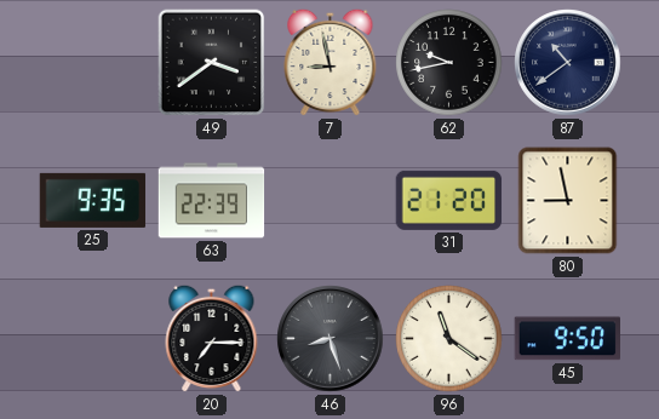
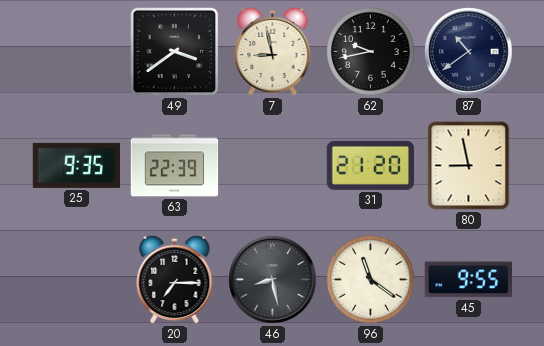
46: 8:27 -> 8:28 (273, 280)
45: 9:50 -> 9:55 (468, 280)
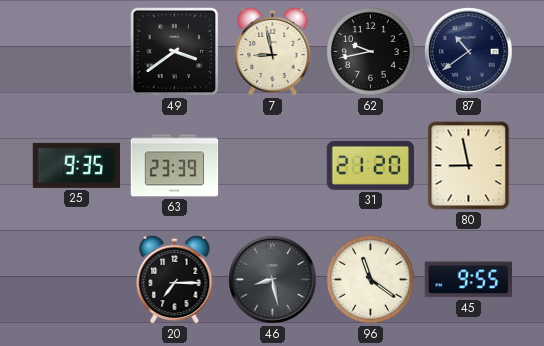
63: 22:39 -> 23:39 (175, 166)
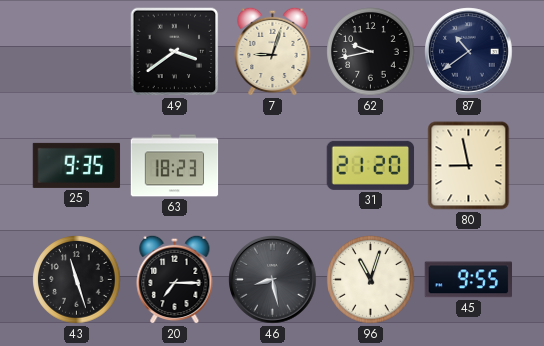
7: 8:58 -> 9:03 (273, 51)
63: 23:39 -> 18:23 (175, 166)
43: none -> 11:27 (77, 280)
96: 11:21 -> 11:03 (371, 280)
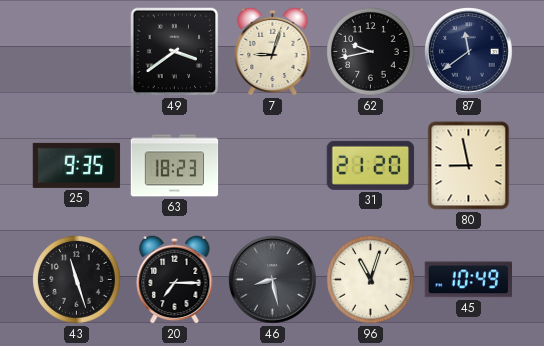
87: 10:39 -> 11:39 (469, 52)
45: 9:55 -> 10:49 (468, 280)
